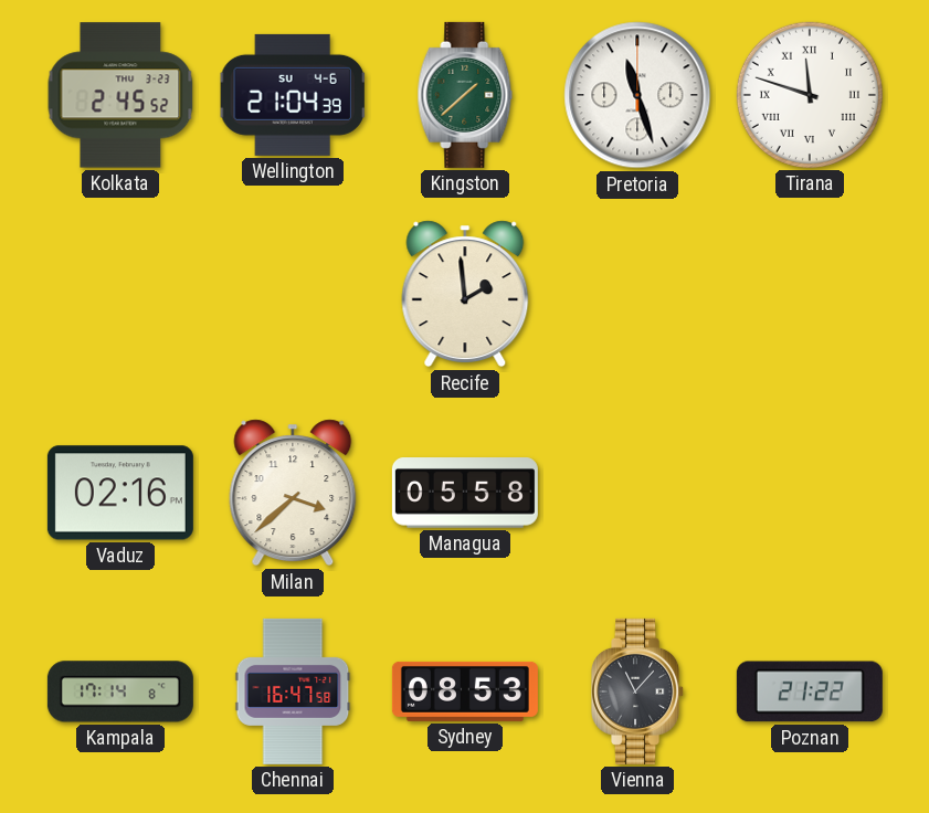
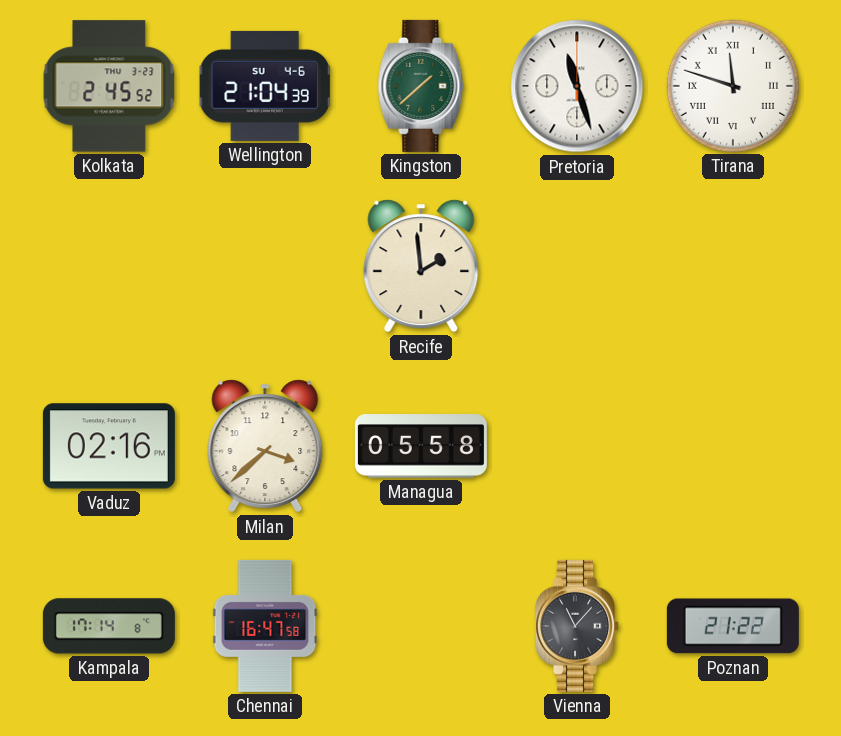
Sydney: 08:53 -> none (465, 691)
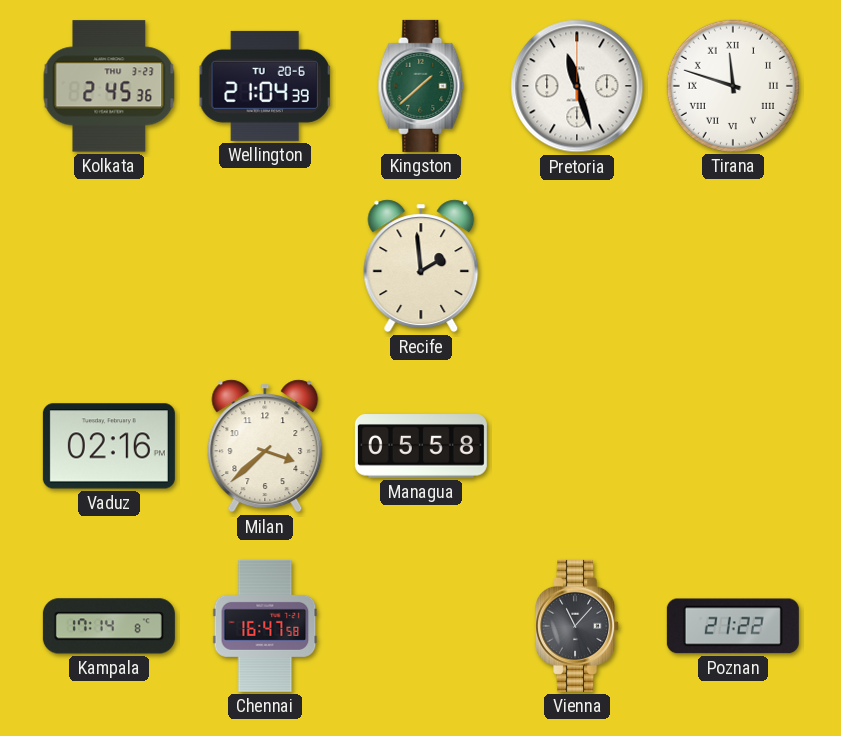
Kolkata: 2:45:52 -> 2:45:36 (109, 86)
Wellington date: SU 4-6 -> TU 20-6 (265, 86)
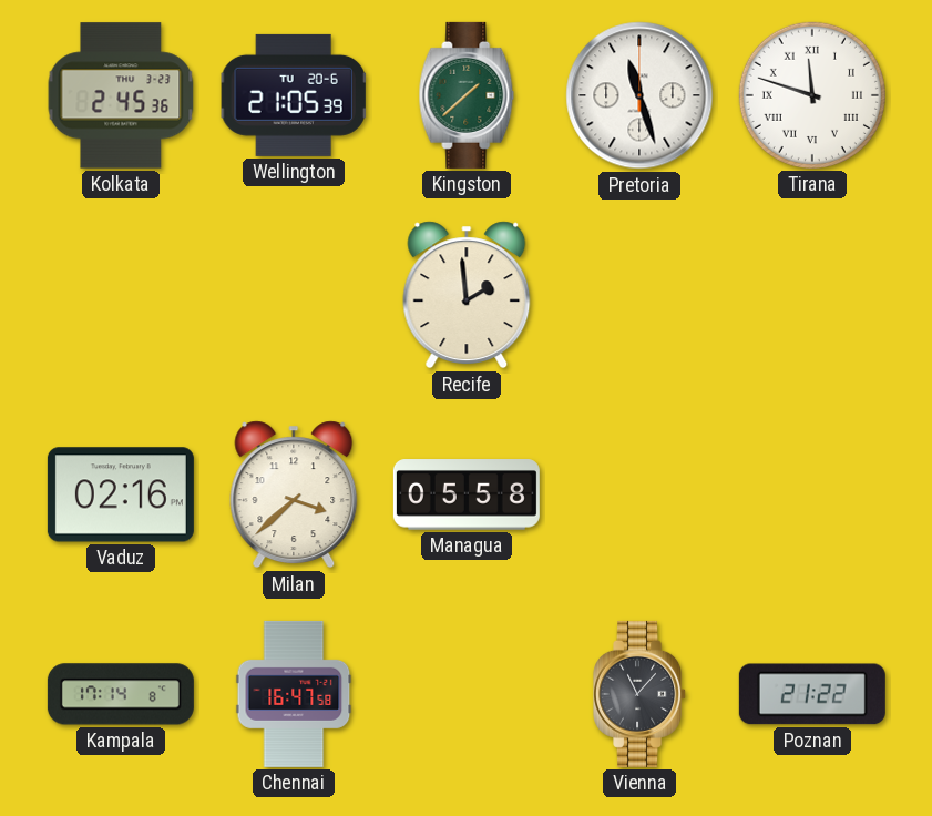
Wellington: 21:04 -> 21:05 (294, 95)
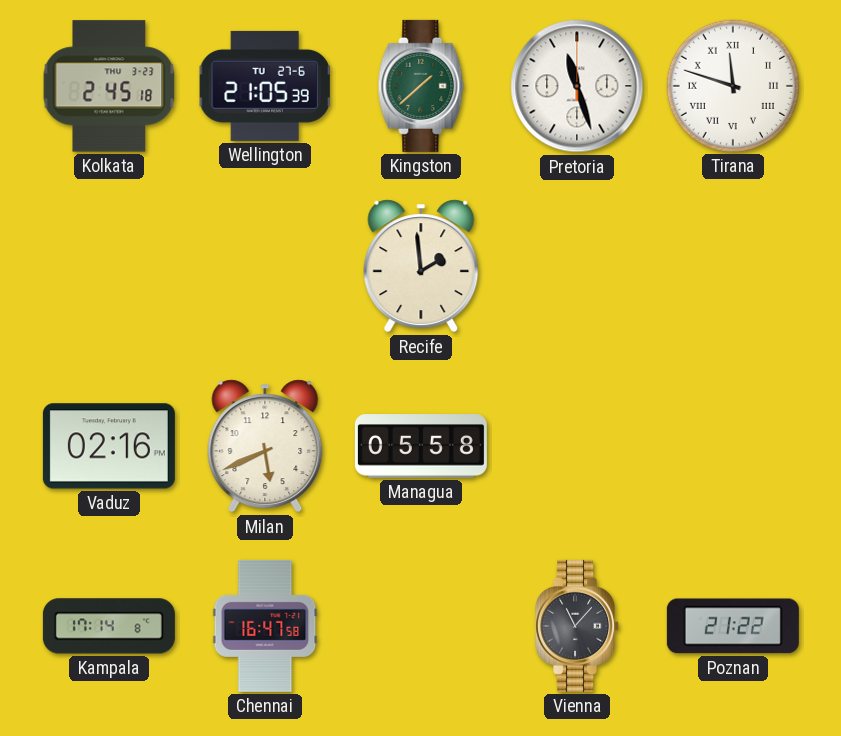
Kolkata: 2:45:36 -> 2:45:18 (109, 86)
Wellington date: TU 20-6 -> TU 27-6 (265, 86)
Milan: 3:38 -> 5:41 (265, 446)
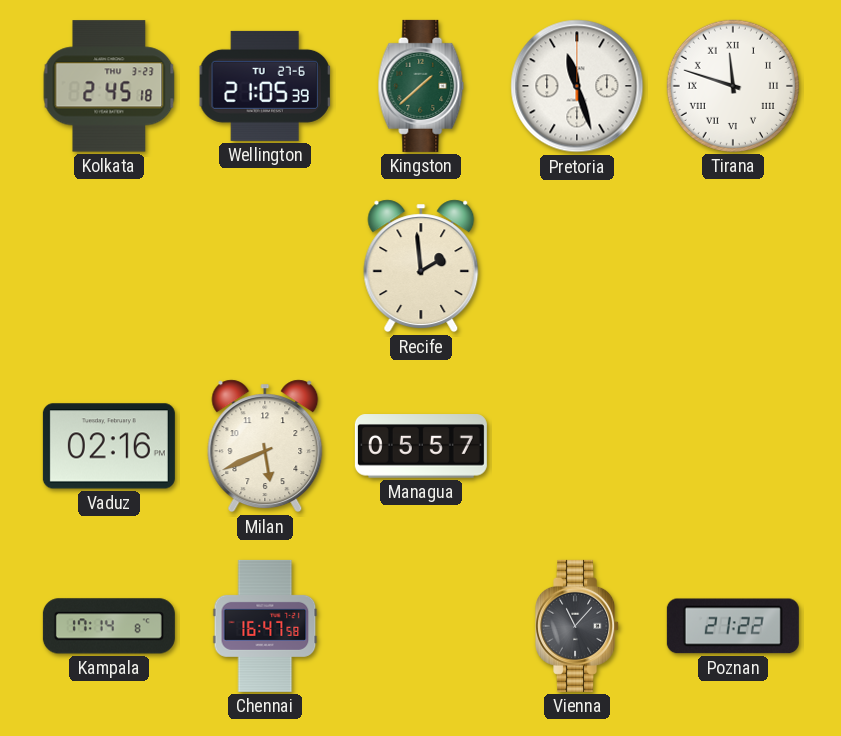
Managua: 05:58 -> 05:57 (421, 446)
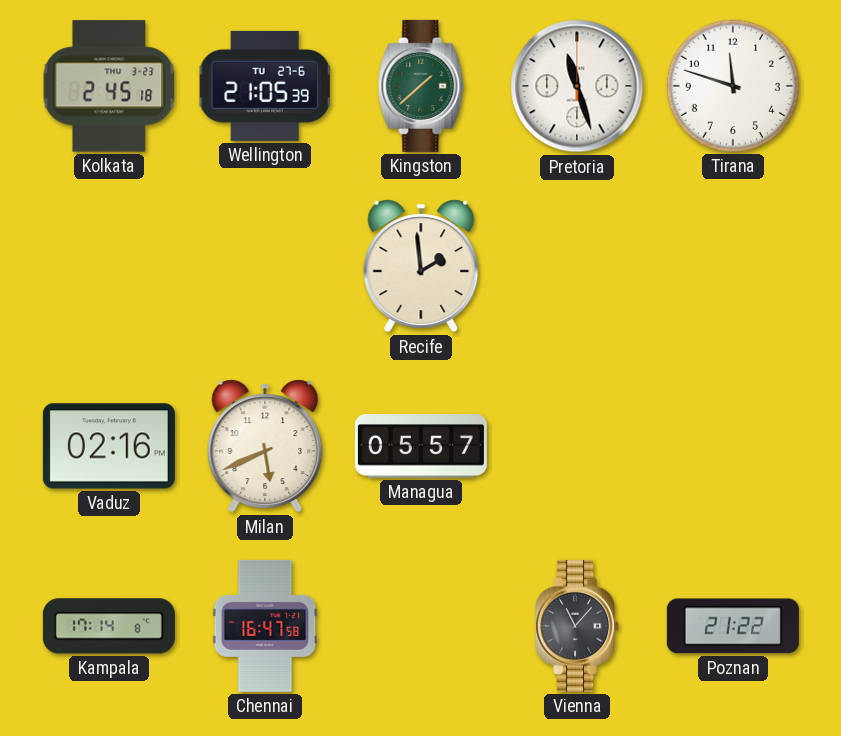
Tirana numerals: Roman -> Arabic (733, 86)
